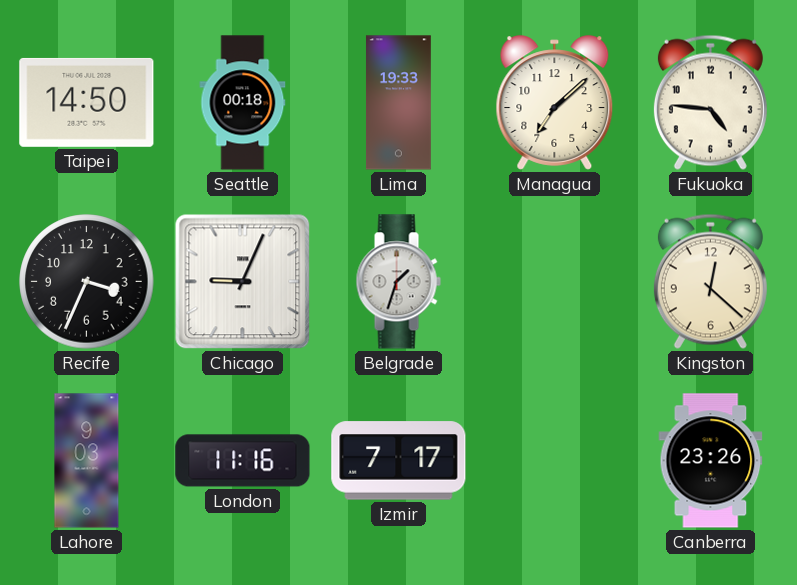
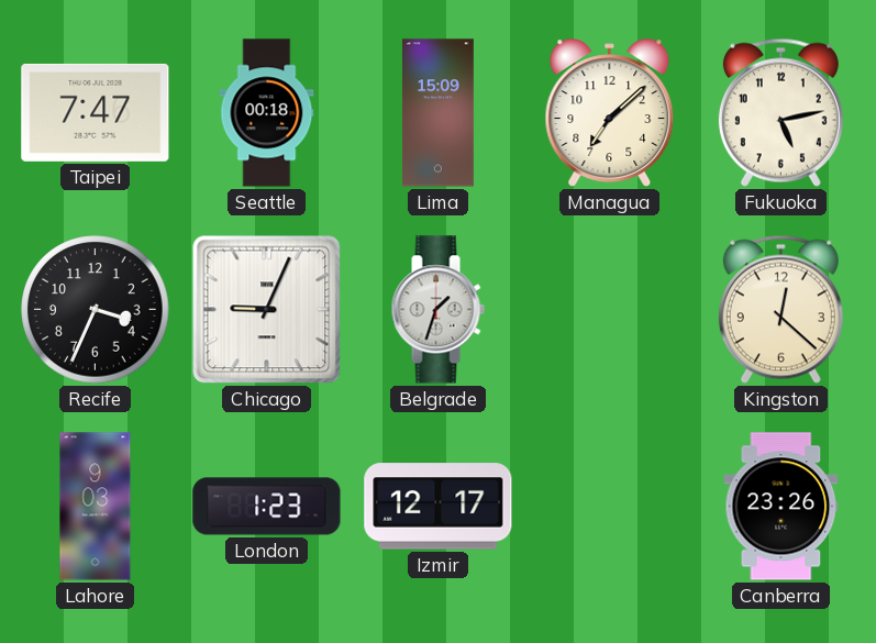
Taipei: 14:50 -> 7:47 (96, 112)
Lima: 19:33 -> 15:09 (437, 113)
Fukuoka: 4:46 -> 5:13 (780, 112)
London: 11:16 -> 1:23 (267, 507)
Izmir: 7:17 -> 12:17 (439, 507)
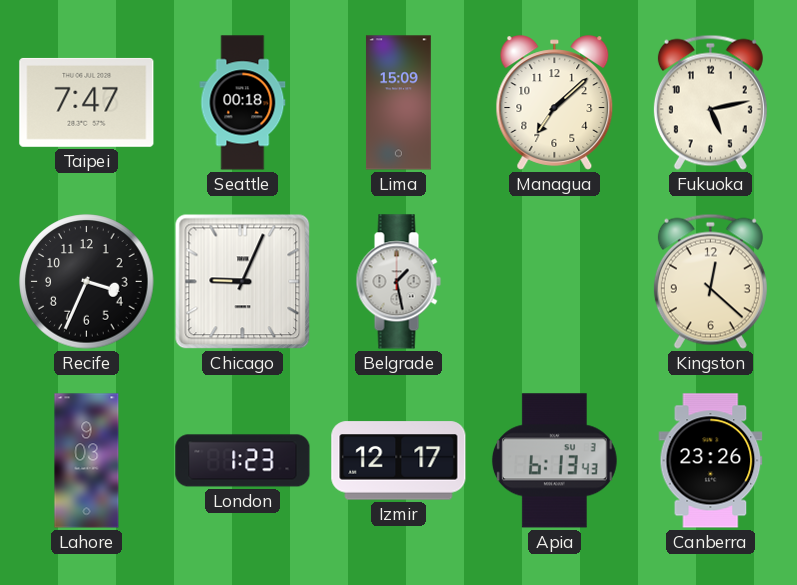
Belgrade: 1:33 -> 1:28 (398, 282)
Apia: none -> 6:13 (554, 461)
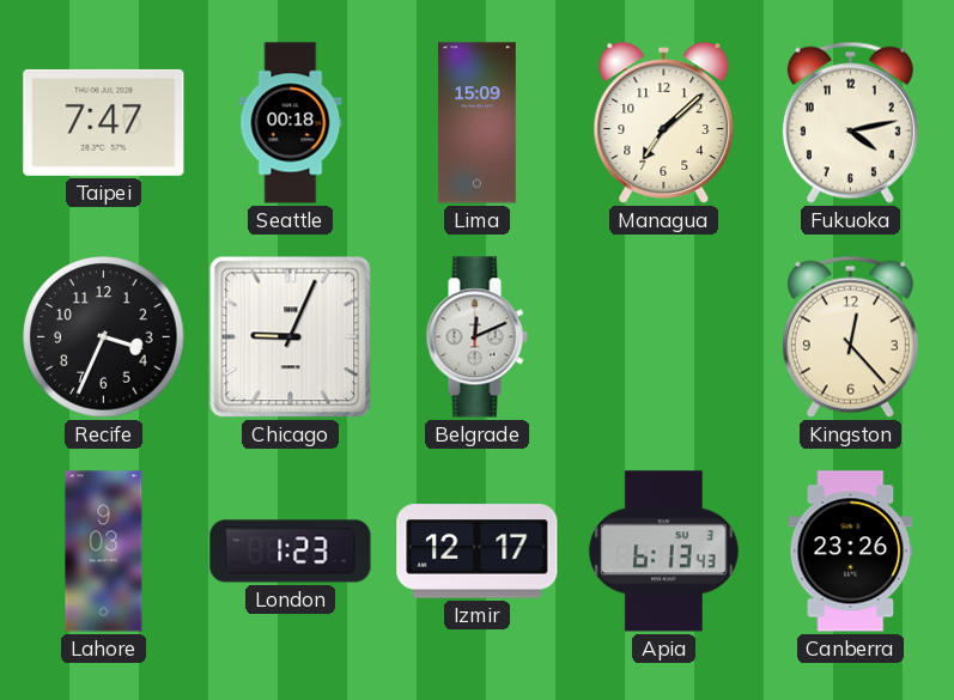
Fukuoka: 5:13 -> 4:13 (850, 122)
Belgrade: 1:28 -> 12:11 (476, 337)
Kingston: 12:22 -> 12:23 (850, 336)
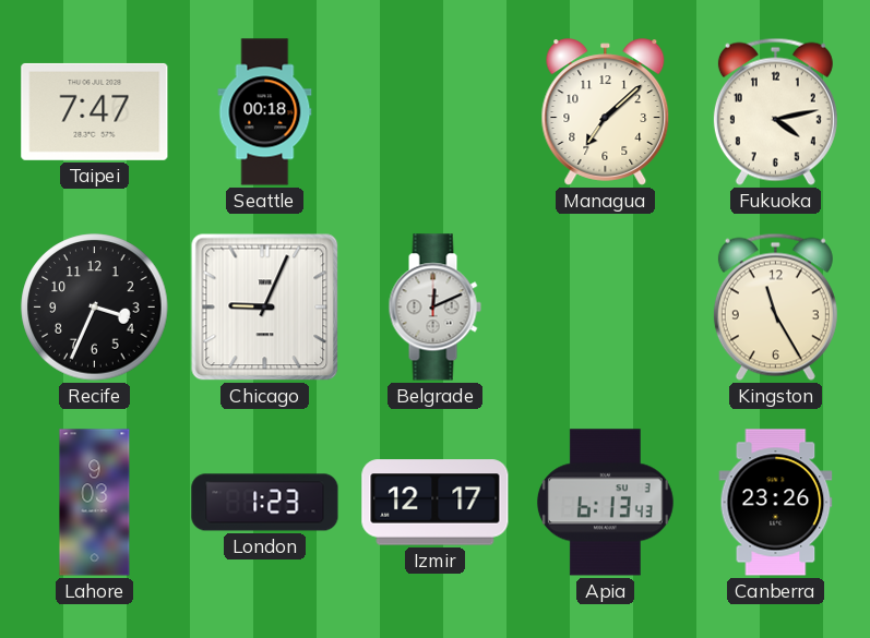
Lima: 15:09 -> none (476, 123)
Kingston: 12:23 -> 11:25 (775, 306)
